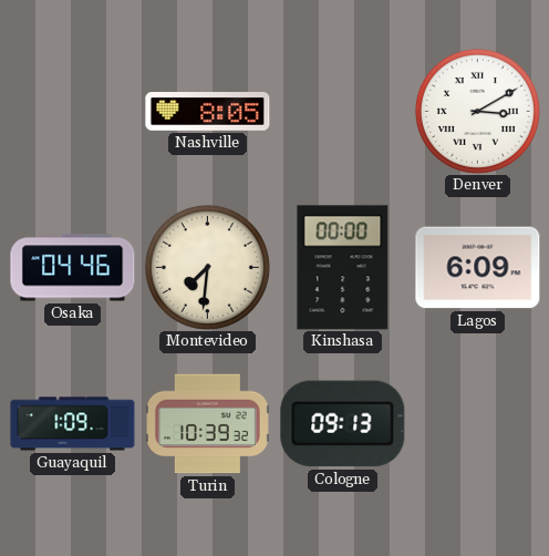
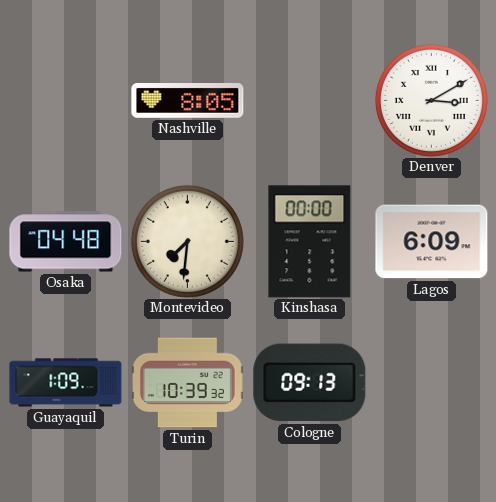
Osaka: 04:46 -> 04:48 (66, 242)
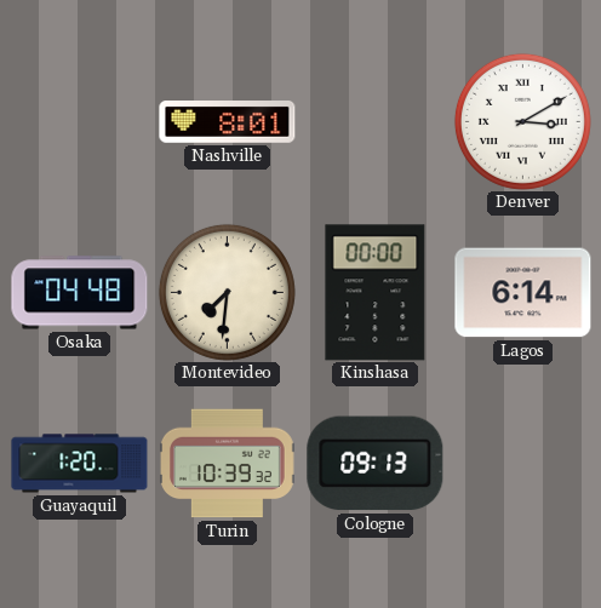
Nashville: 8:05 -> 8:01 (228, 122)
Lagos: 6:09 -> 6:14 (523, 293)
Guayaquil: 1:09 -> 1:20 (80, 464)
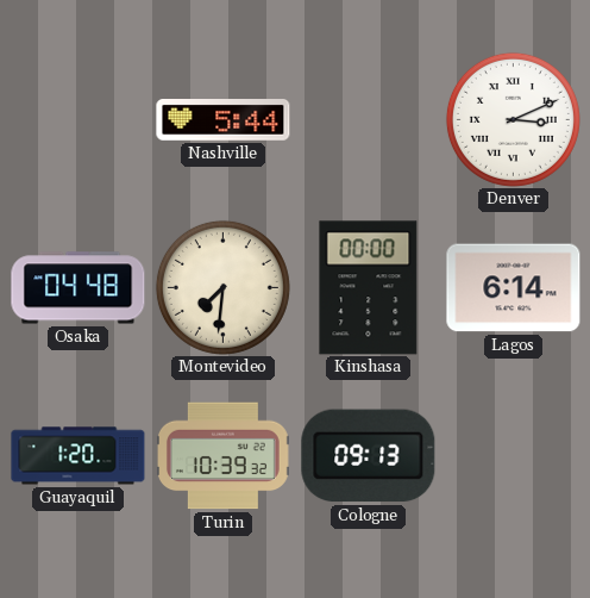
Nashville: 8:01 -> 5:44 (224, 120)
Denver: 3:10 -> 3:11 (513, 119)
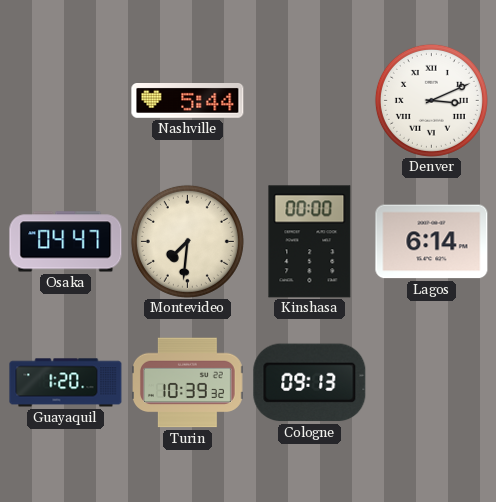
Osaka: 04:48 -> 04:47 (66, 242)
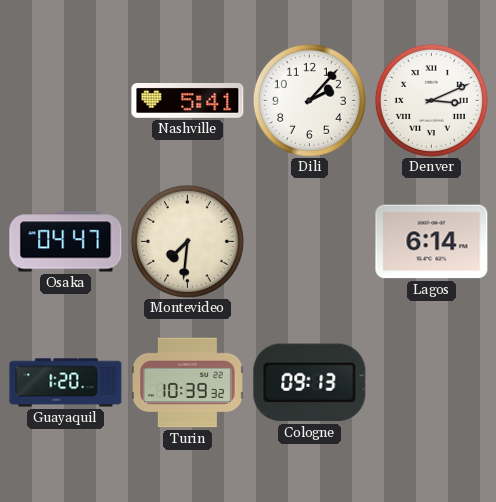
Nashville: 5:44 -> 5:41 (188, 101)
Dili: none -> 2:07 (309, 100)
Kinshasa: 00:00 -> none (310, 242)
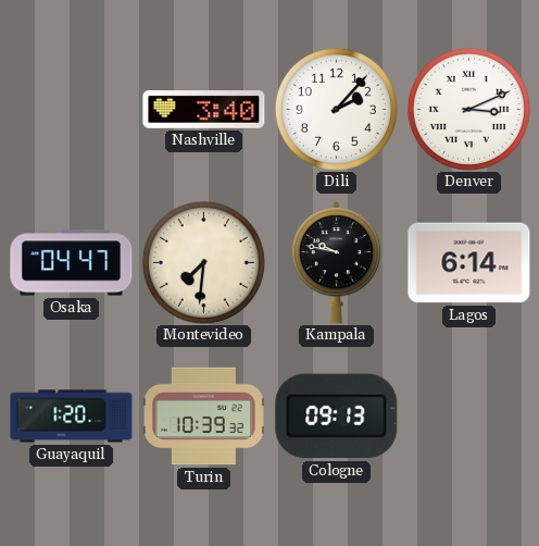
Nashville: 5:41 -> 3:40 (204, 110)
Kampala: none -> 9:47 (336, 263)
